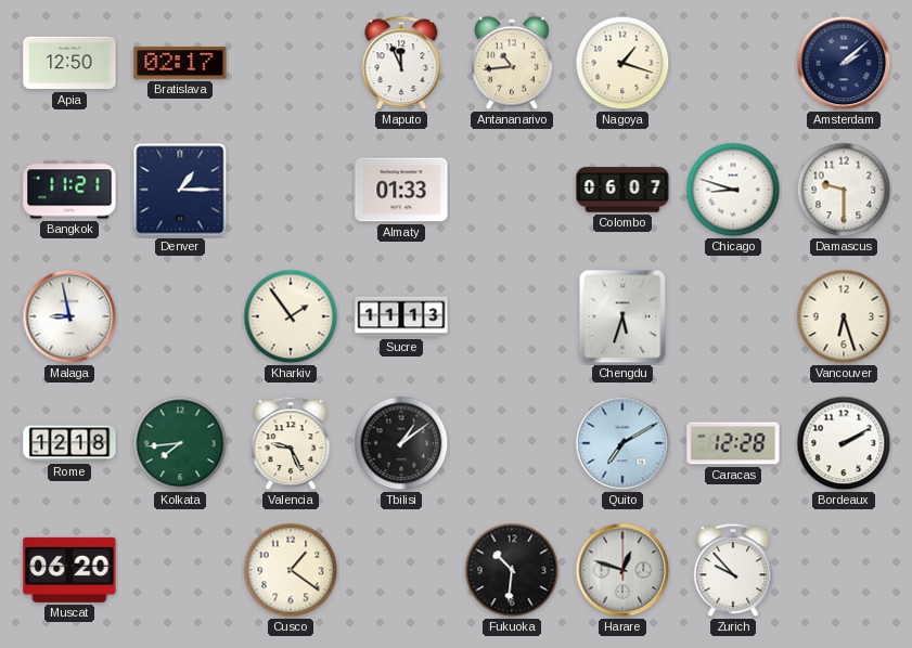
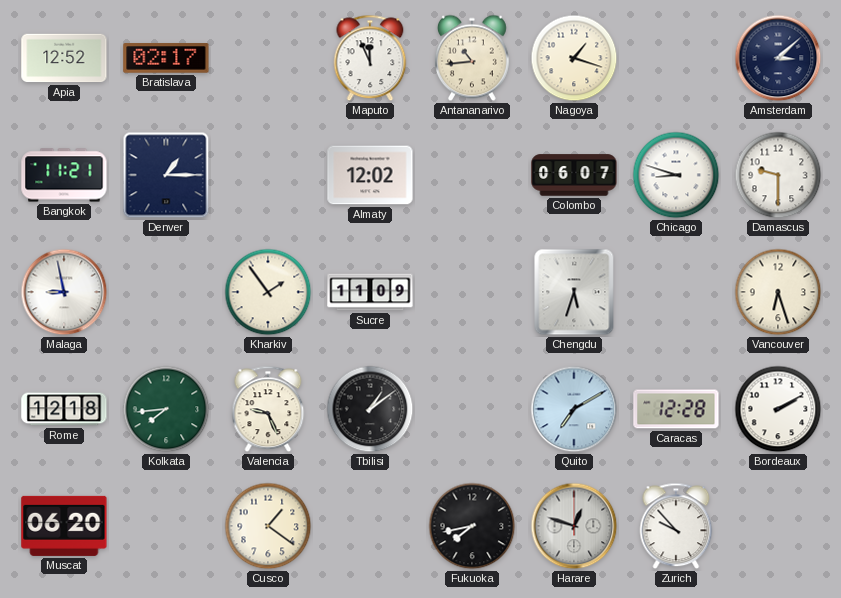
Apia: 12:50 -> 12:52 (64, 58)
Amsterdam: 2:08 -> 3:08 (778, 58)
Almaty: 01:33 -> 12:02 (370, 175)
Sucre: 11:13 -> 11:09 (370, 292)
Fukuoka: 10:31 -> 7:43 (472, 526)
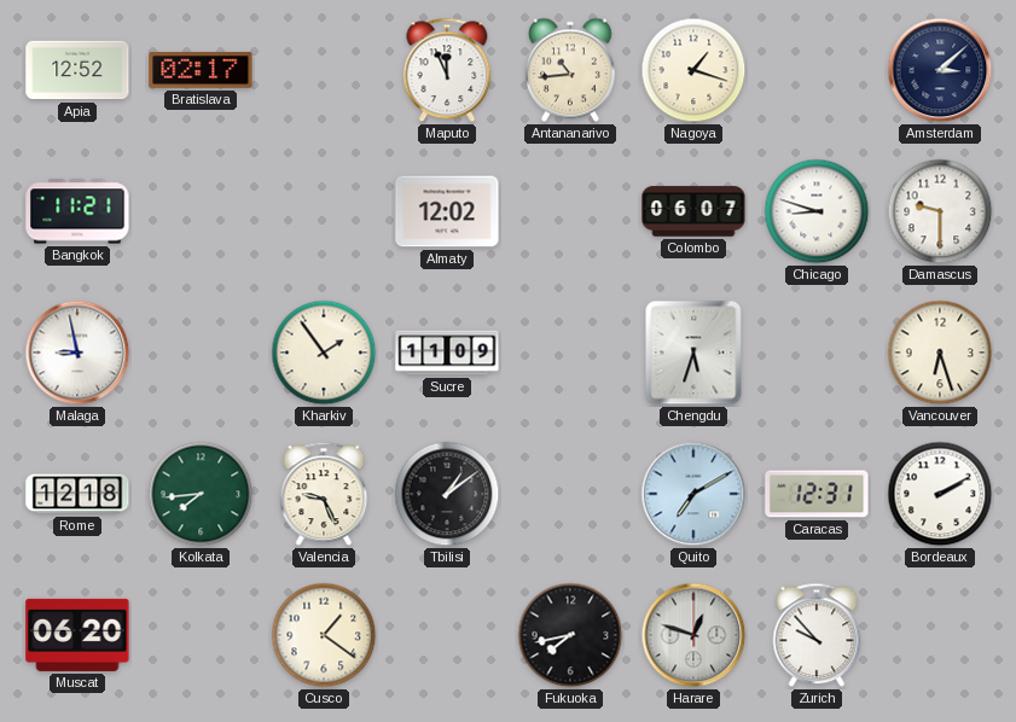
Denver: 1:15 -> none (166, 175)
Caracas: 12:28 -> 12:31 (817, 494)
